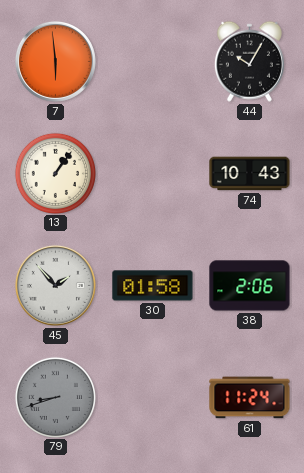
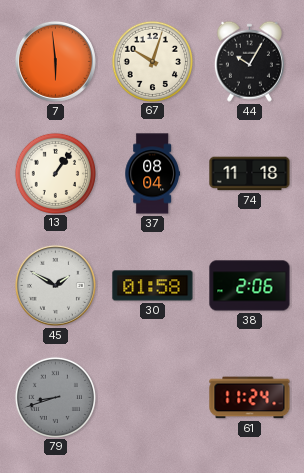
67: none -> 10:03 (152, 61)
37: none -> 08:04 (152, 174)
74: 10:43 -> 11:18 (250, 174)
45: 1:53 -> 1:50 (55, 285)
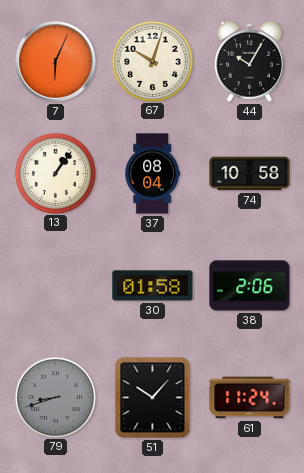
7: 5:59 -> 6:04 (55, 61)
74: 11:18 -> 10:58 (250, 174)
45: 1:50 -> none (55, 285)
51: none -> 10:07 (153, 398)
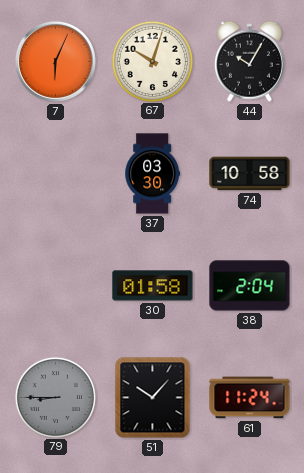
13: 1:06 -> none (55, 173)
37: 08:04 -> 03:30 (152, 174)
38: 2:06 -> 2:04 (250, 286)
79: 8:42 -> 8:45 (55, 397)
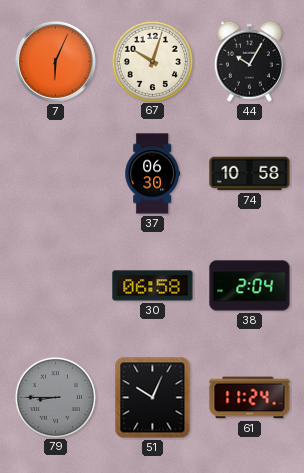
37: 03:30 -> 06:30 (152, 174)
30: 01:58 -> 06:58 (153, 286)
51: 10:07 -> 10:04 (153, 398)
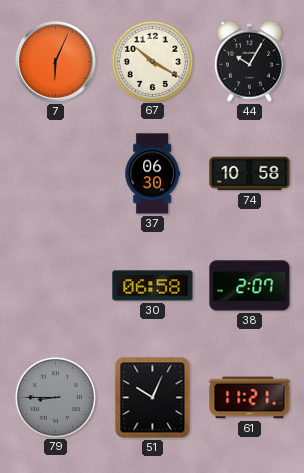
67: 10:03 -> 10:20 (152, 61)
38: 2:04 -> 2:07 (250, 286)
61: 11:24 -> 11:21 (250, 398)
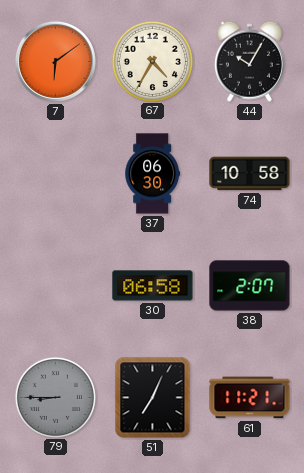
7: 6:04 -> 6:09 (55, 61)
67: 10:20 -> 4:35 (152, 61)
51: 10:04 -> 7:04 (153, 398)
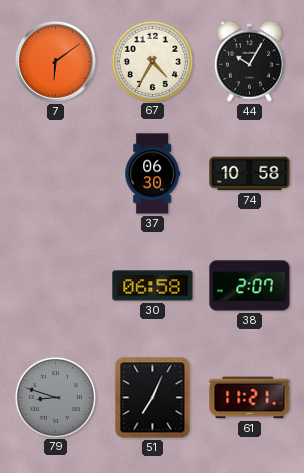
79: 8:45 -> 8:48 (55, 397)
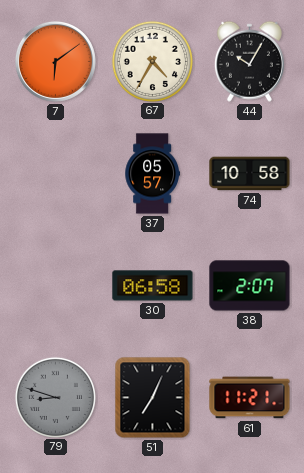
37: 06:30 -> 05:57 (152, 174)
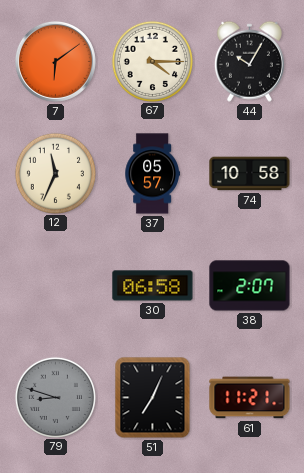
67: 4:35 -> 4:15 (152, 61)
12: none -> 11:34 (55, 173)
